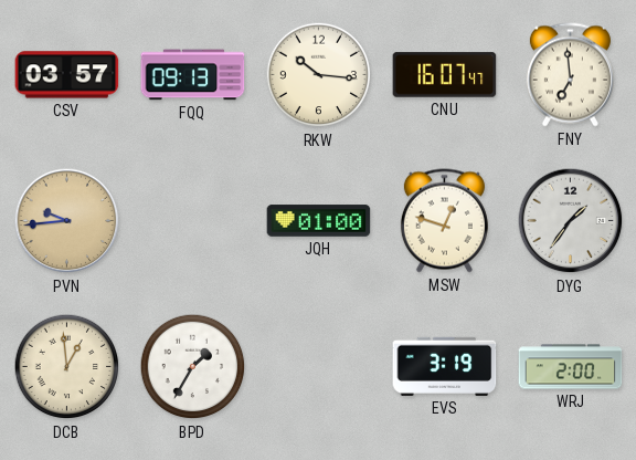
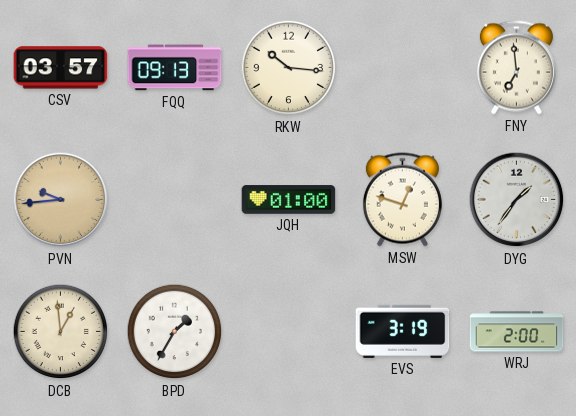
CNU: 16:07 -> none (445, 75)
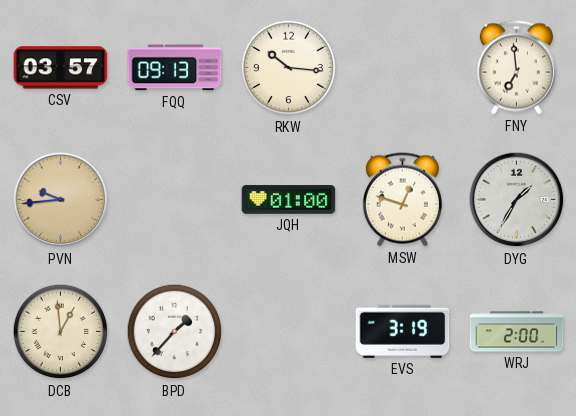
DYG: 1:36 -> 1:35 (517, 200)
BPD: 1:35 -> 1:37 (175, 332)
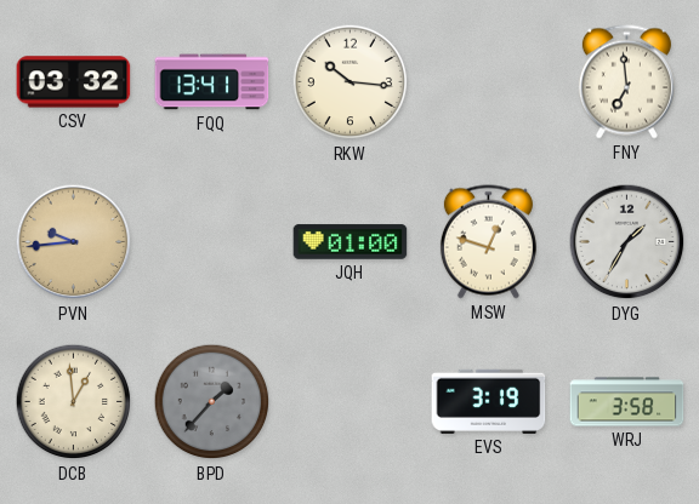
CSV: 03:57 -> 03:32 (74, 82)
FQQ: 09:13 -> 13:41 (212, 82)
BPD dial: white -> grey (212, 402)
WRJ: 2:00 -> 3:58 (627, 402)
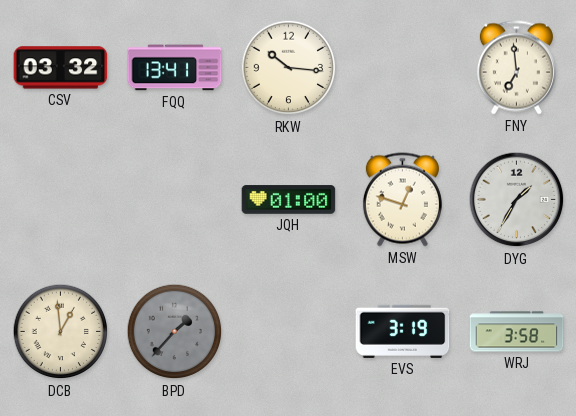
PVN: 9:44 -> none (74, 242)
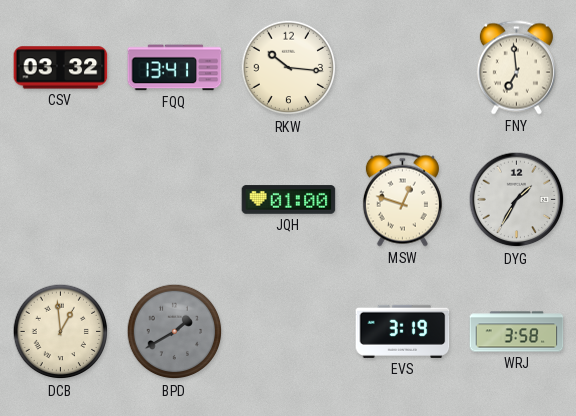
BPD: 1:37 -> 1:40 (175, 332)
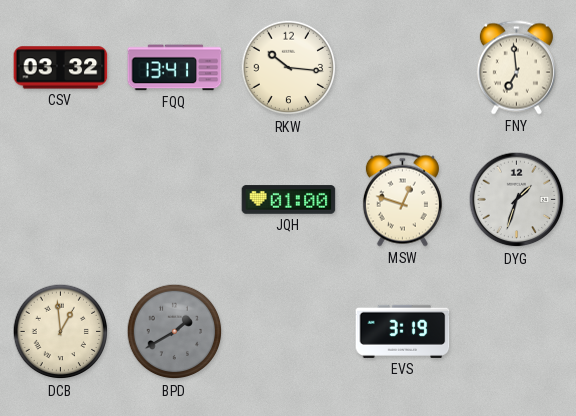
DYG: 1:35 -> 1:33 (517, 200)
WRJ: 3:58 -> none (517, 332)
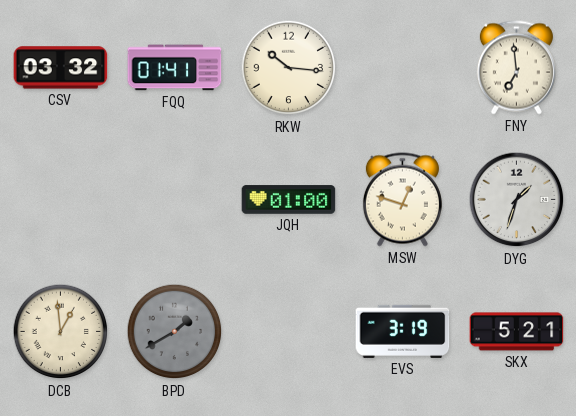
FQQ: 13:41 -> 01:41 (175, 68)
SKX: none -> 5:21 (517, 332)
